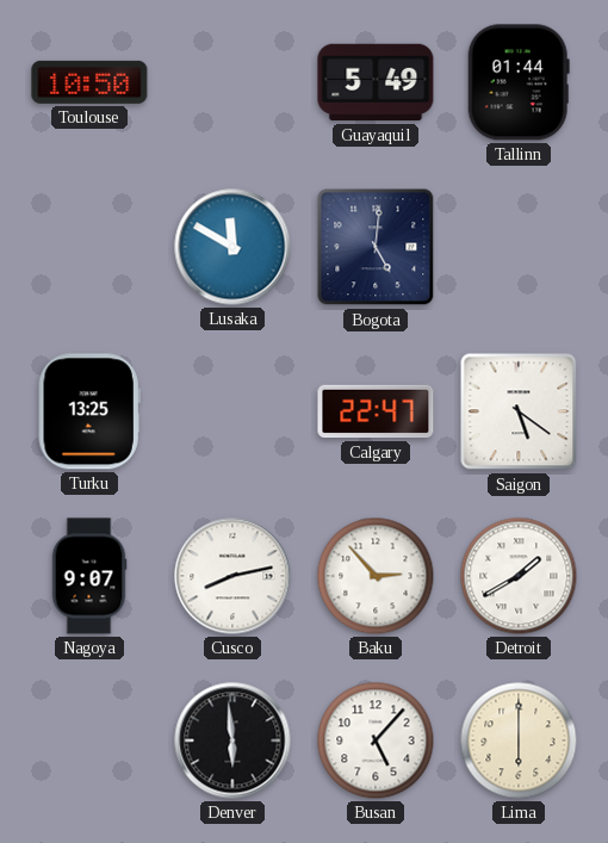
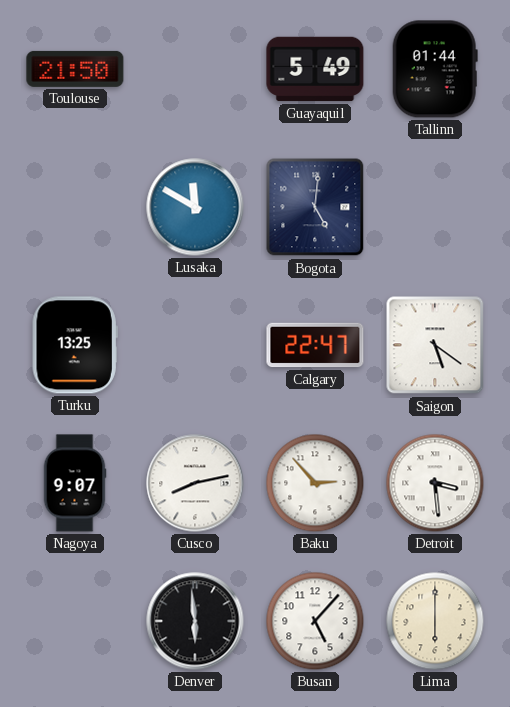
Toulouse: 10:50 -> 21:50 (75, 69)
Detroit: 1:40 -> 3:29 (435, 483)
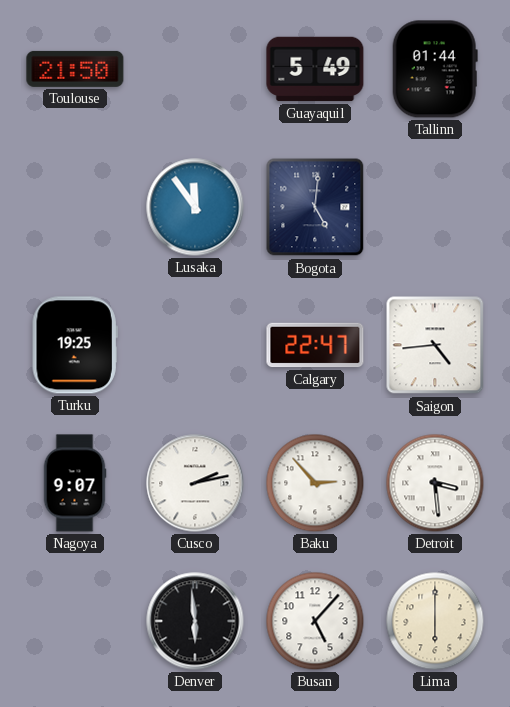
Lusaka: 11:50 -> 11:54 (195, 207)
Turku: 13:25 -> 19:25 (75, 345)
Saigon: 5:21 -> 4:44 (435, 345)
Cusco: 8:13 -> 2:13 (195, 483)
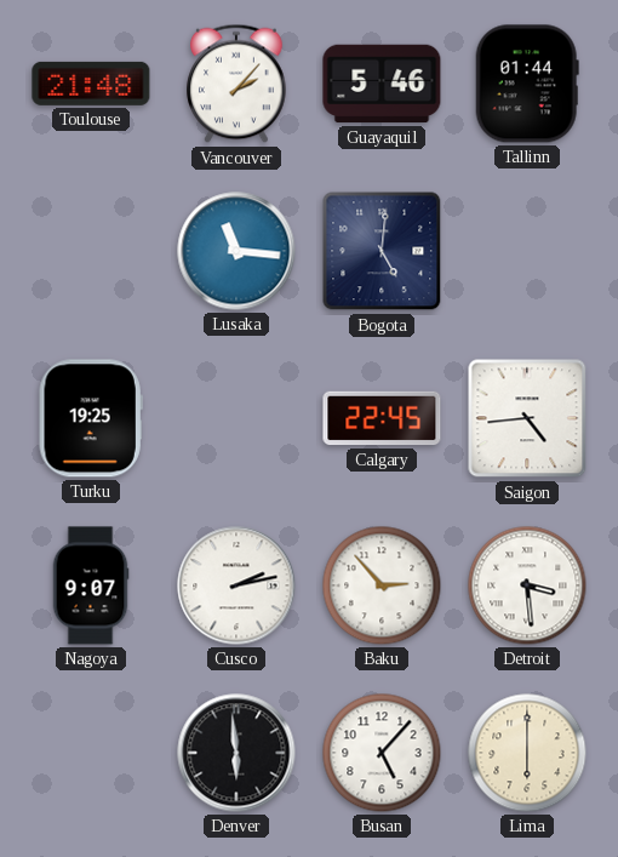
Toulouse: 21:50 -> 21:48 (91, 84)
Vancouver: none -> 2:07 (236, 84)
Guayaquil: 5:49 -> 5:46 (382, 84)
Lusaka: 11:54 -> 11:16 (236, 251)
Calgary: 22:47 -> 22:45 (382, 418)
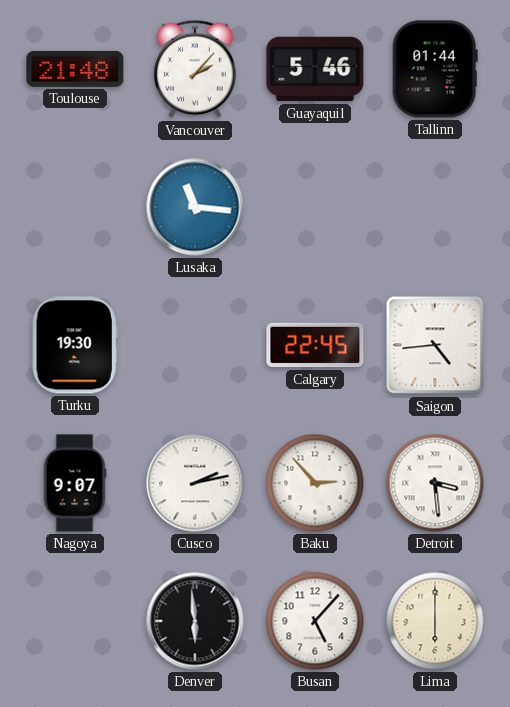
Bogota: 5:01 -> none (382, 251)
Turku: 19:25 -> 19:30 (75, 345)
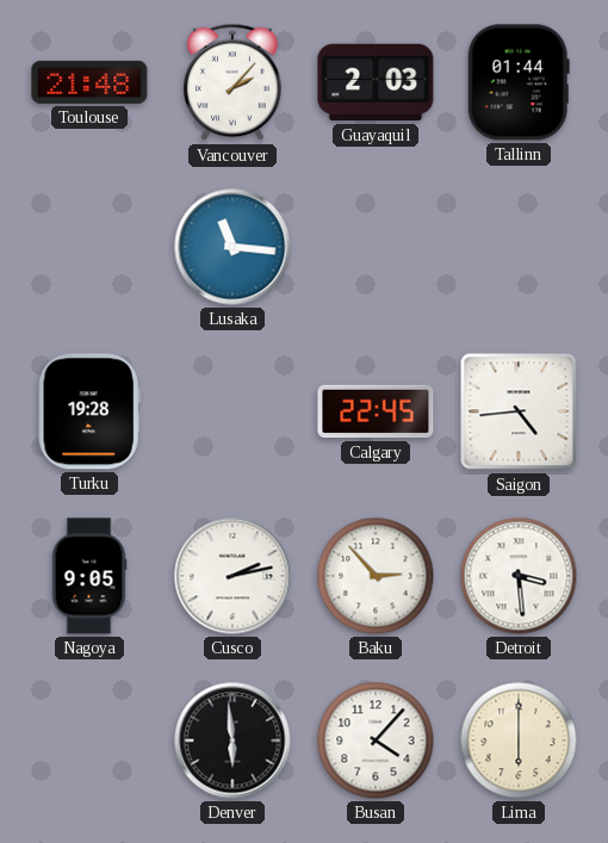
Guayaquil: 5:46 -> 2:03 (376, 82)
Turku: 19:30 -> 19:28 (89, 411)
Nagoya: 9:07 -> 9:05 (89, 576)
Busan: 5:07 -> 4:07 (376, 740)
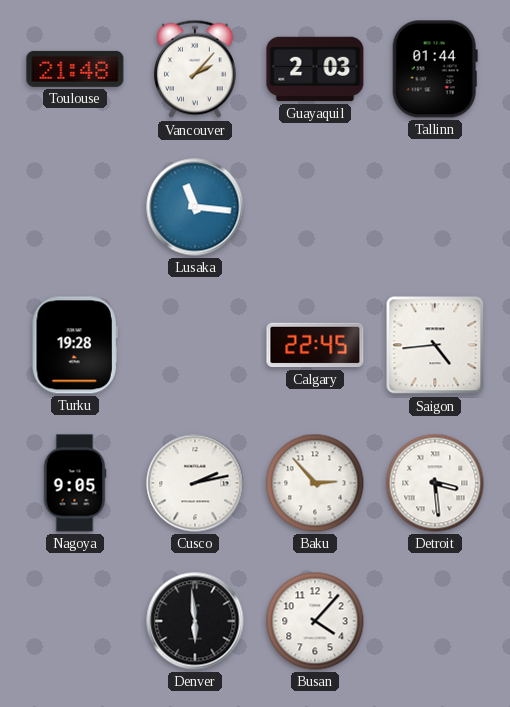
Lima: 6:00 -> none (519, 740)
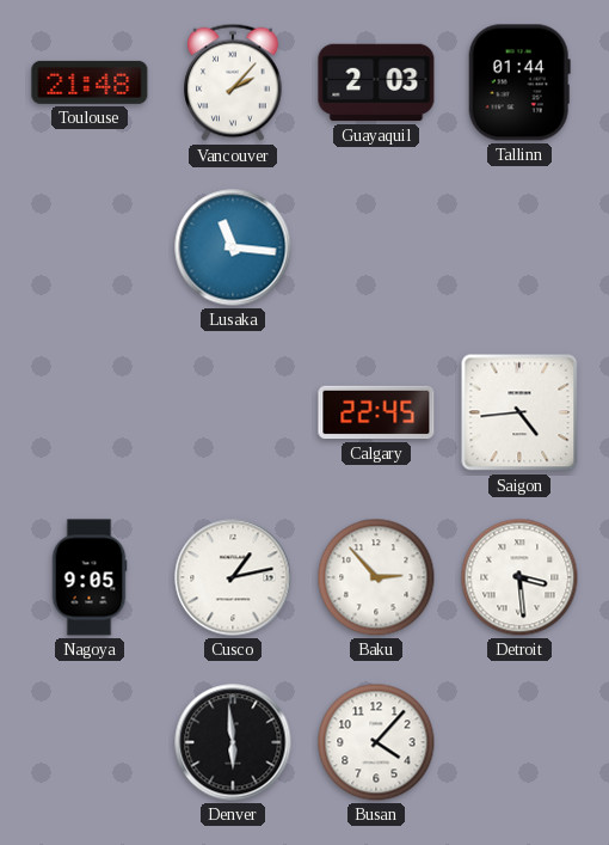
Turku: 19:28 -> none (75, 345)
Cusco: 2:13 -> 1:13 (233, 577)
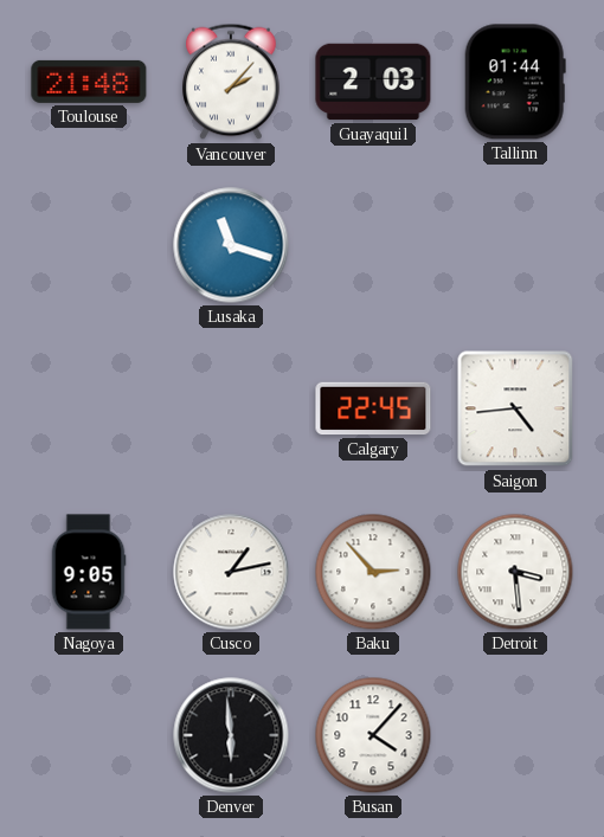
Lusaka: 11:16 -> 11:18 (231, 245)
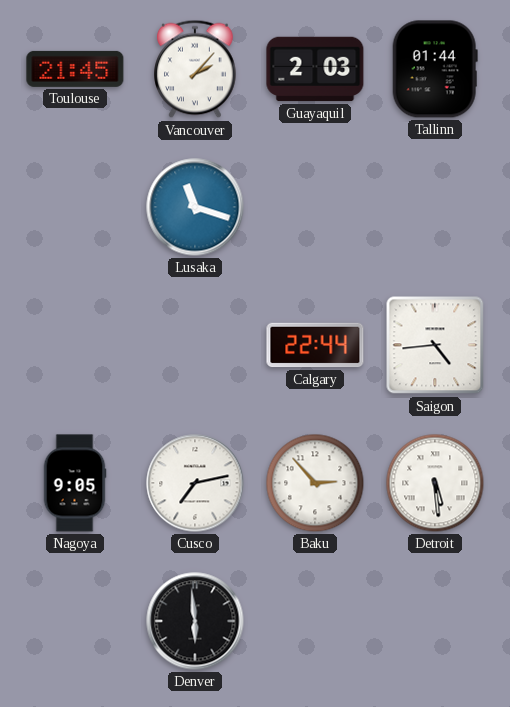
Toulouse: 21:48 -> 21:45 (75, 69)
Calgary: 22:45 -> 22:44 (315, 345)
Cusco: 1:13 -> 7:13 (195, 483)
Detroit: 3:29 -> 5:29 (435, 483)
Busan: 4:07 -> none (373, 735)
